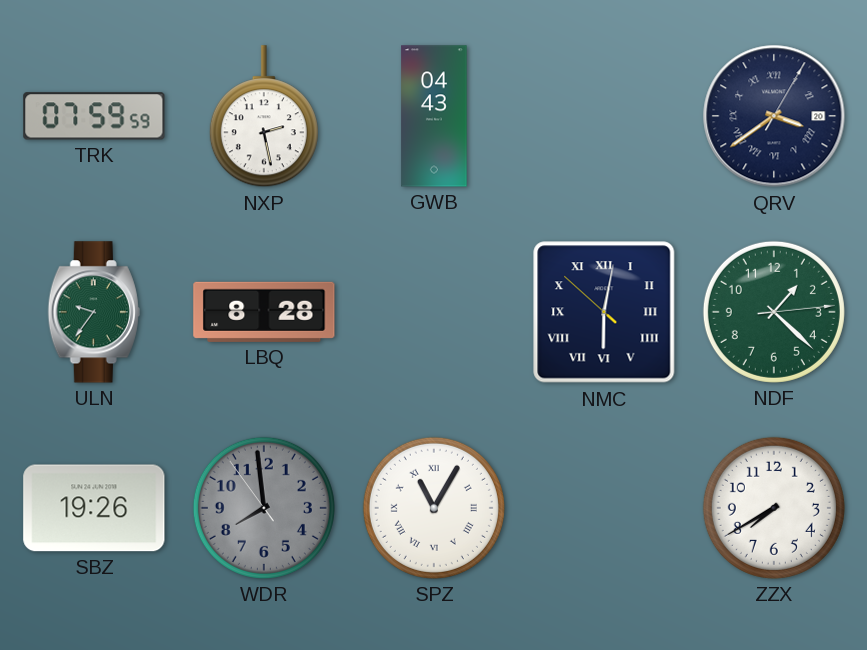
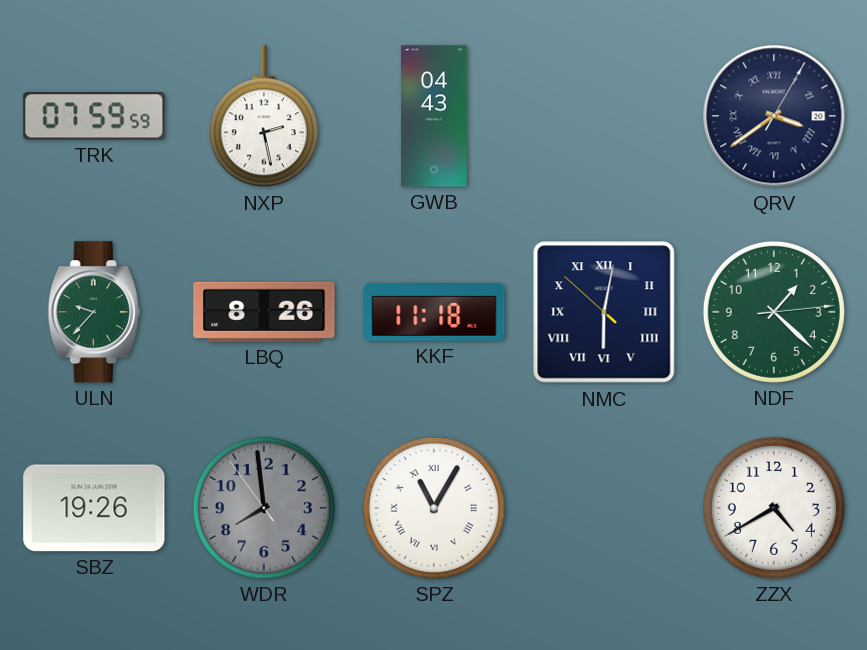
ULN: 9:36 -> 9:37 (94, 312)
LBQ: 8:28 -> 8:26 (264, 312)
KKF: none -> 11:18 (434, 312)
ZZX: 7:40 -> 4:40 (774, 508)
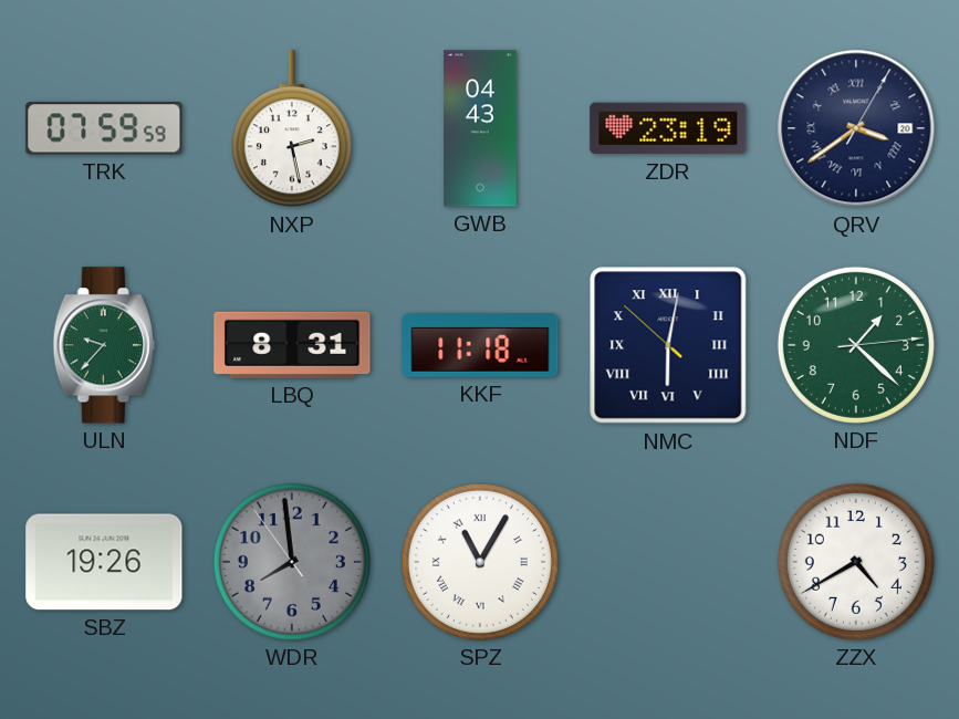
ZDR: none -> 23:19 (668, 128)
LBQ: 8:26 -> 8:31 (292, 345)
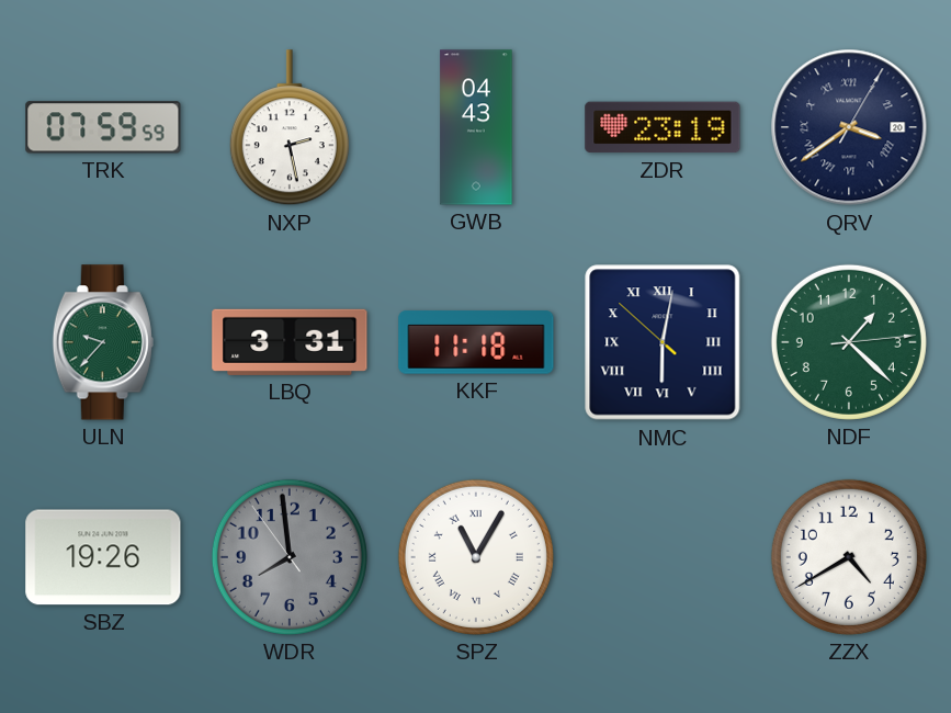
LBQ: 8:31 -> 3:31 (290, 342)
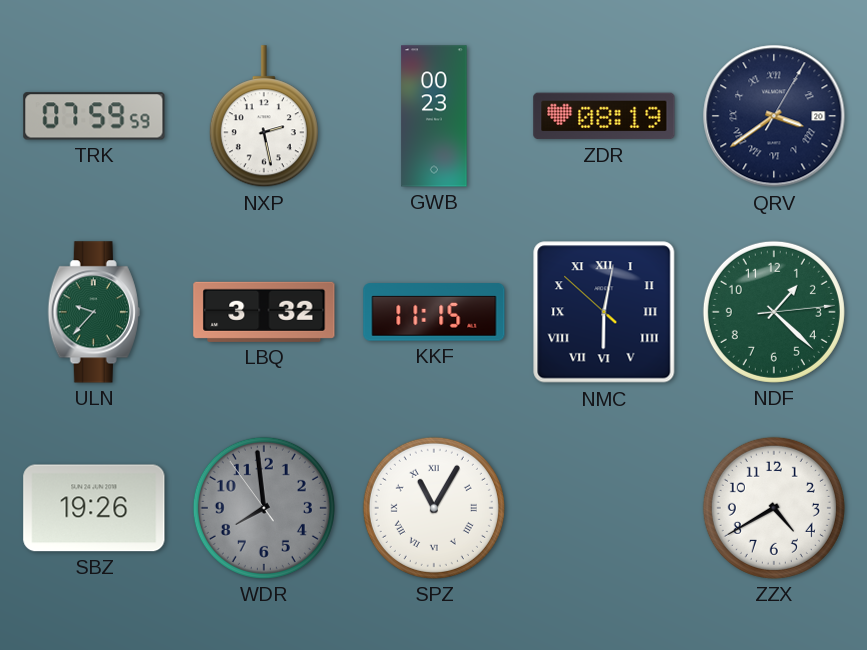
GWB: 04:43 -> 00:23 (434, 116)
ZDR: 23:19 -> 08:19 (604, 116)
LBQ: 3:31 -> 3:32 (264, 312)
KKF: 11:18 -> 11:15 (434, 312)
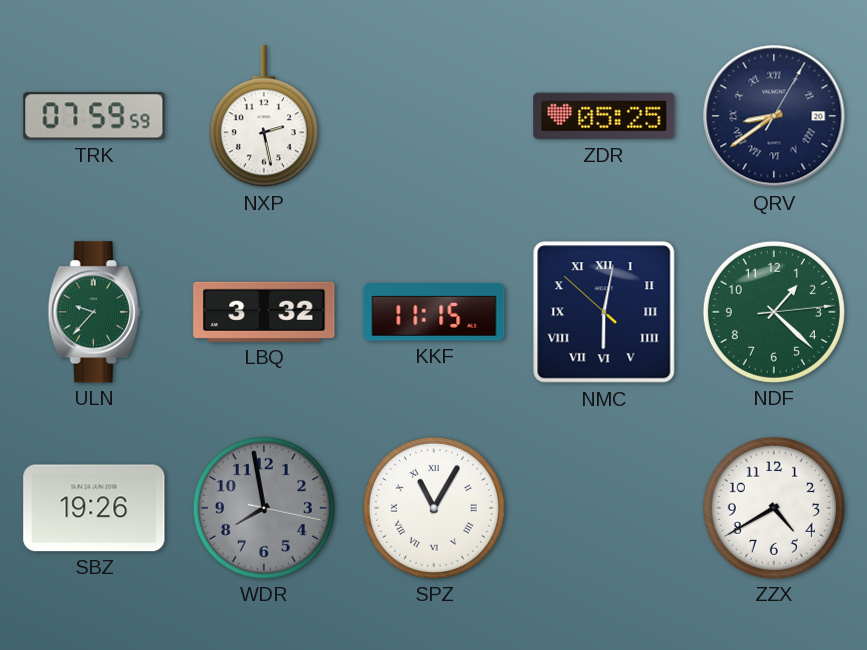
GWB: 00:23 -> none (434, 116)
ZDR: 08:19 -> 05:25 (604, 116)
QRV: 3:39 -> 8:39 (774, 116)
WDR: 7:58:54 -> 7:58:17 (264, 508)
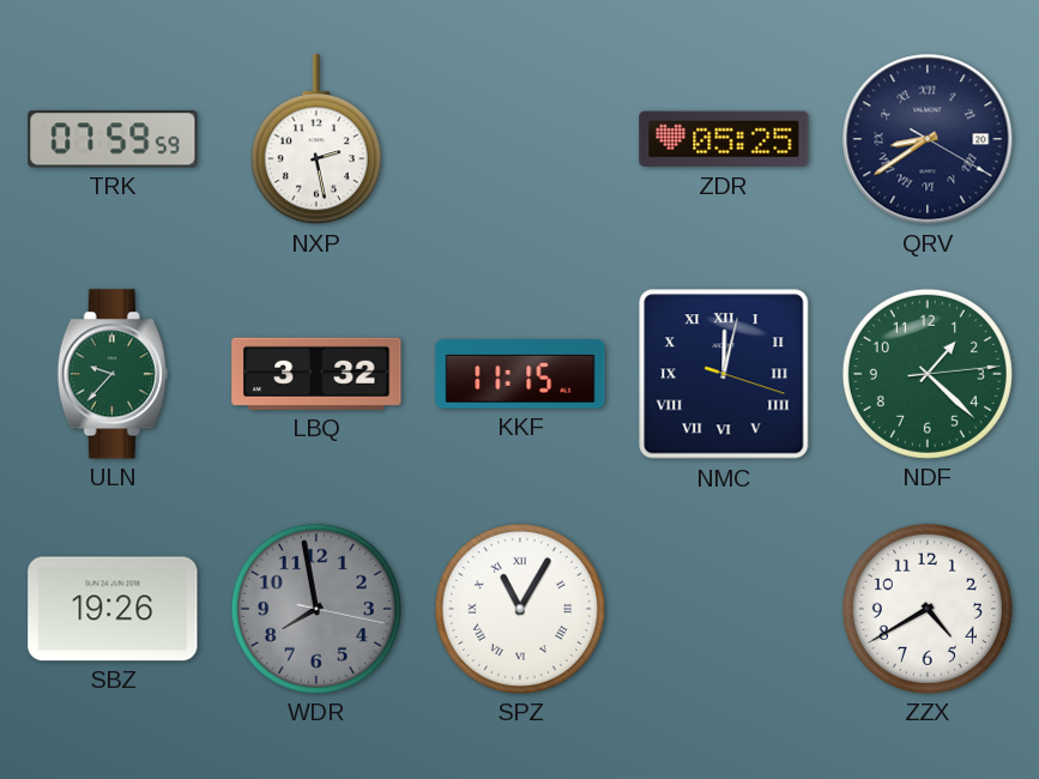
QRV: 8:39:05 -> 8:39:20 (928, 139)
NMC: 6:01 -> 12:02 (724, 374)
